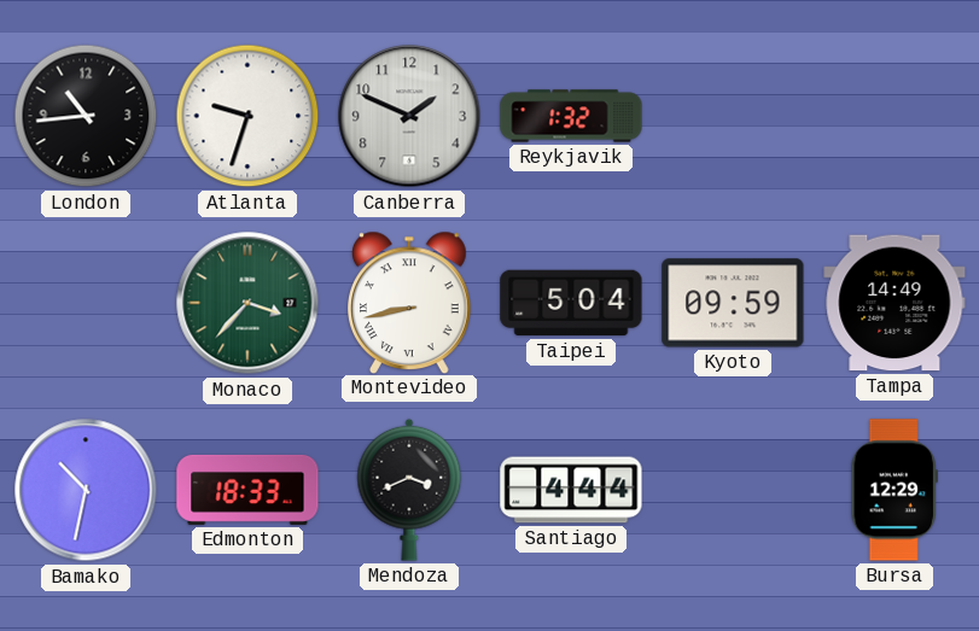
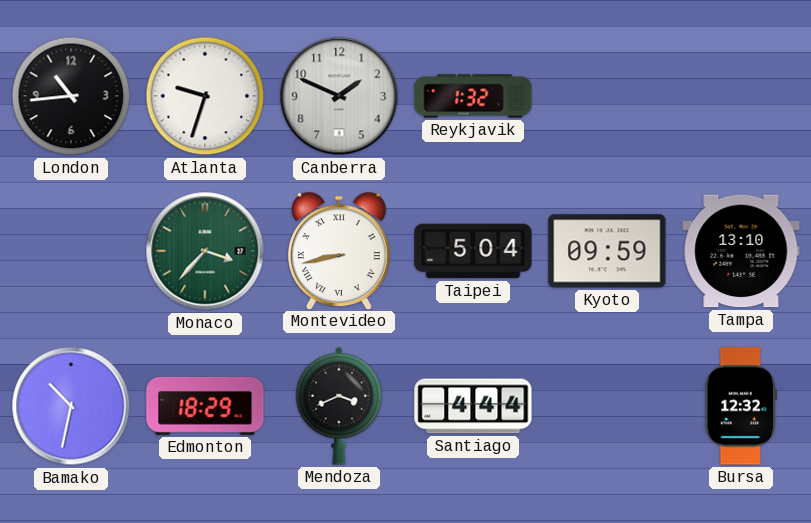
Tampa: 14:49 -> 13:10 (741, 251)
Edmonton: 18:33 -> 18:29 (205, 406)
Bursa: 12:29 -> 12:32 (741, 406)
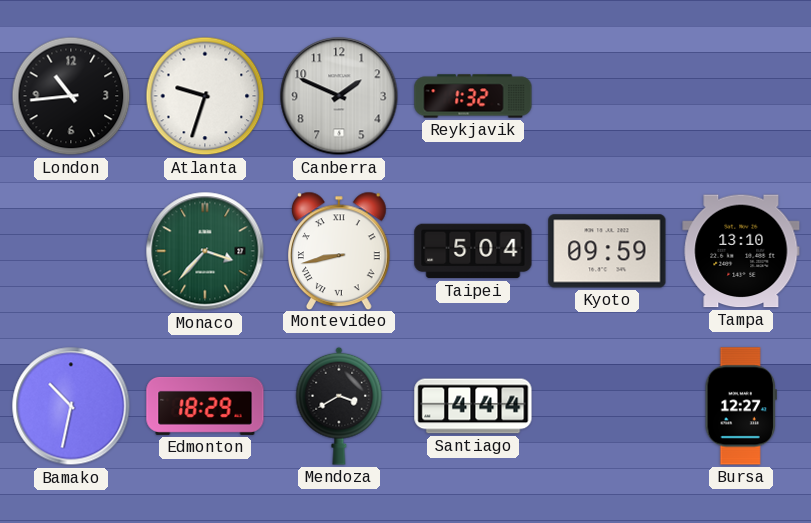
Mendoza: 3:41 -> 3:40 (339, 406)
Bursa: 12:32 -> 12:27 (741, 406)
